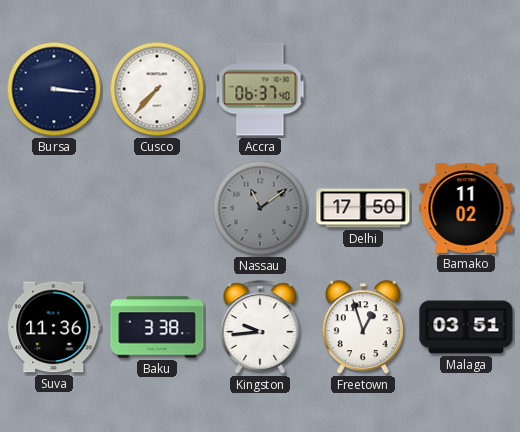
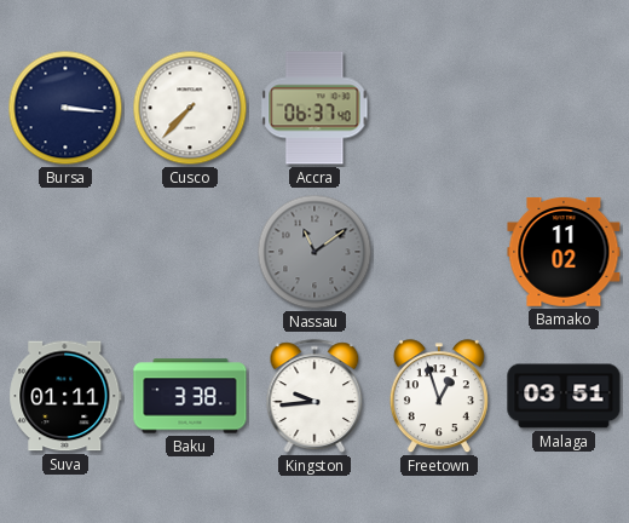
Delhi: 17:50 -> none (363, 208)
Suva: 11:36 -> 01:11 (65, 396)
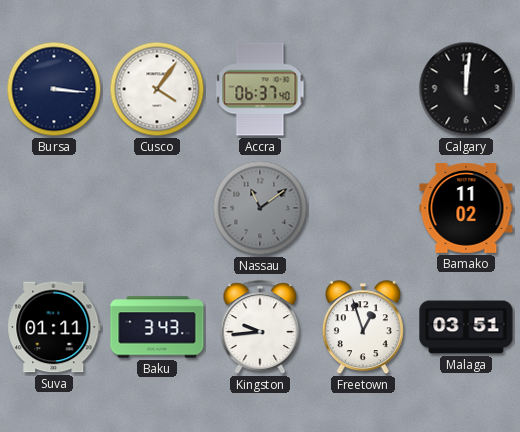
Cusco: 7:37 -> 4:06 (157, 89)
Calgary: none -> 12:01 (466, 89)
Baku: 3:38 -> 3:43 (157, 327)
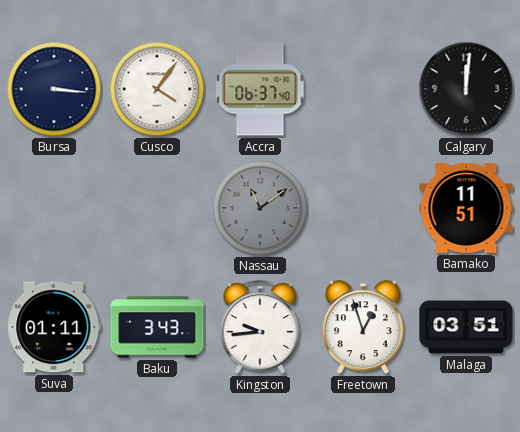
Bamako: 11:02 -> 11:51 (466, 208)
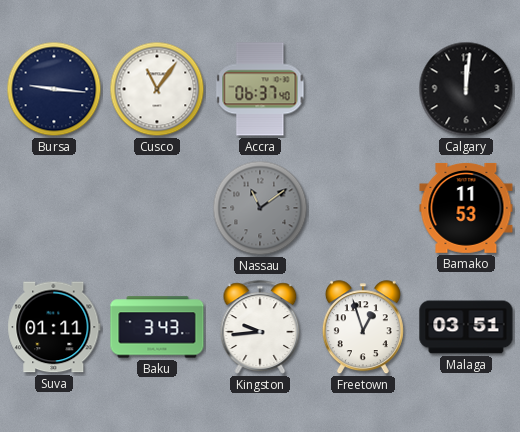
Bursa: 3:16 -> 9:16 (54, 89)
Cusco: 4:06 -> 11:06 (157, 89)
Bamako: 11:51 -> 11:53 (466, 208)
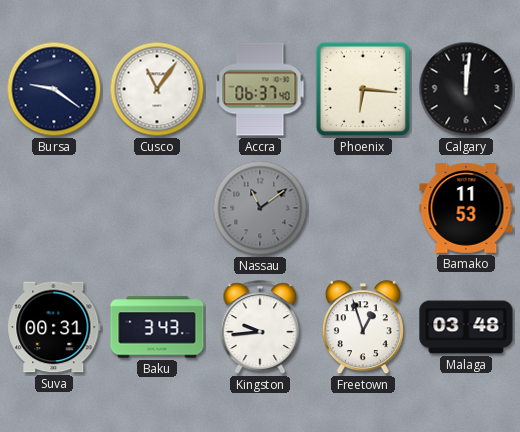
Bursa: 9:16 -> 9:21 (54, 89)
Phoenix: none -> 6:16 (363, 89)
Suva: 01:11 -> 00:31 (54, 327)
Malaga: 03:51 -> 03:48 (466, 327)
